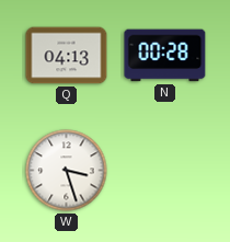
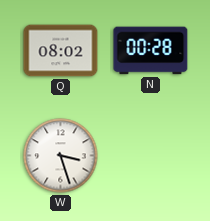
Q: 04:13 -> 08:02 (61, 51)
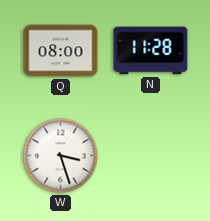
Q: 08:02 -> 08:00 (61, 51)
N: 00:28 -> 11:28 (151, 51)
